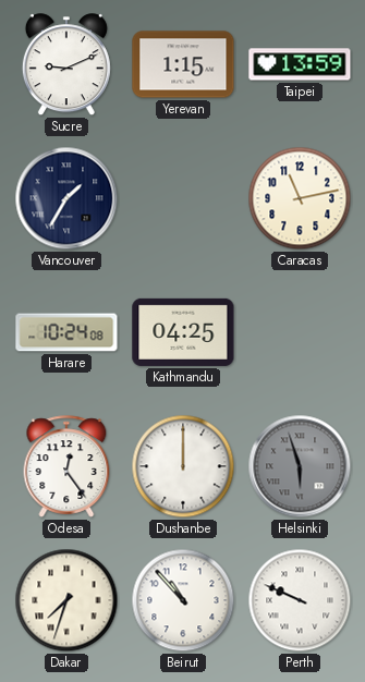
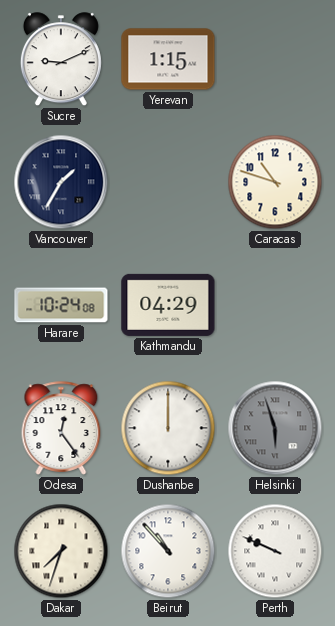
Taipei: 13:59 -> none (300, 64)
Caracas: 11:13 -> 10:48 (275, 182)
Kathmandu: 04:25 -> 04:29 (168, 305)
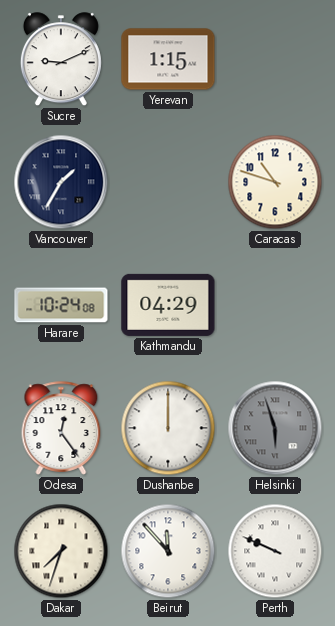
Beirut: 10:53 -> 11:53 (168, 551)
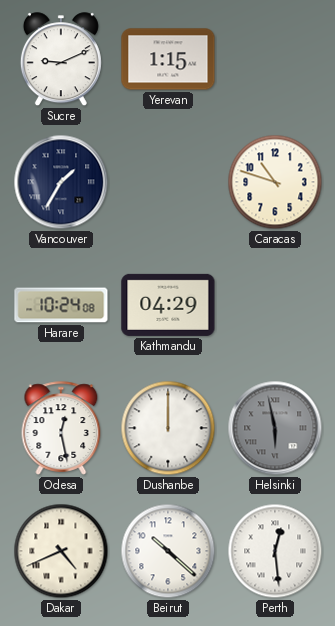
Odesa: 12:24 -> 12:28 (61, 428)
Helsinki: 5:57 -> 5:58 (275, 428)
Dakar: 7:33 -> 4:41 (61, 551)
Beirut: 11:53 -> 10:22 (168, 551)
Perth: 9:49 -> 12:29 (275, 551)
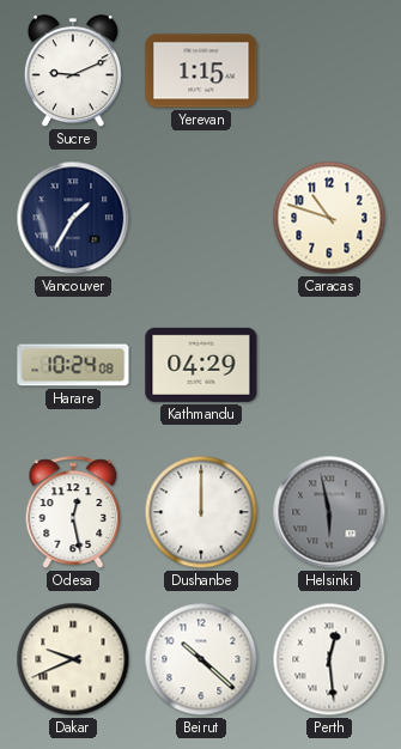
Dakar: 4:41 -> 9:41 (73, 659)
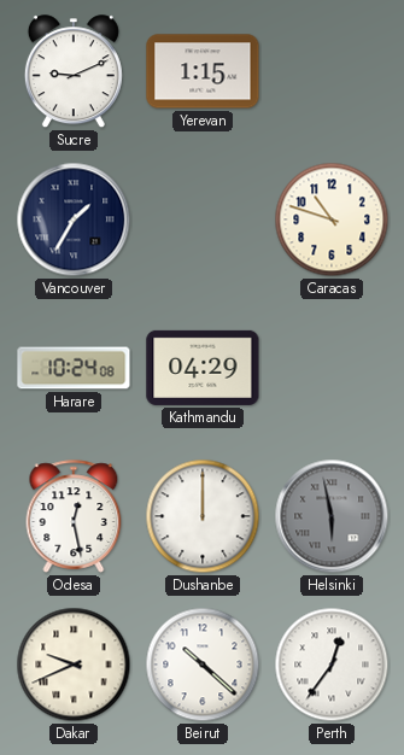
Perth: 12:29 -> 12:36 (332, 665)
